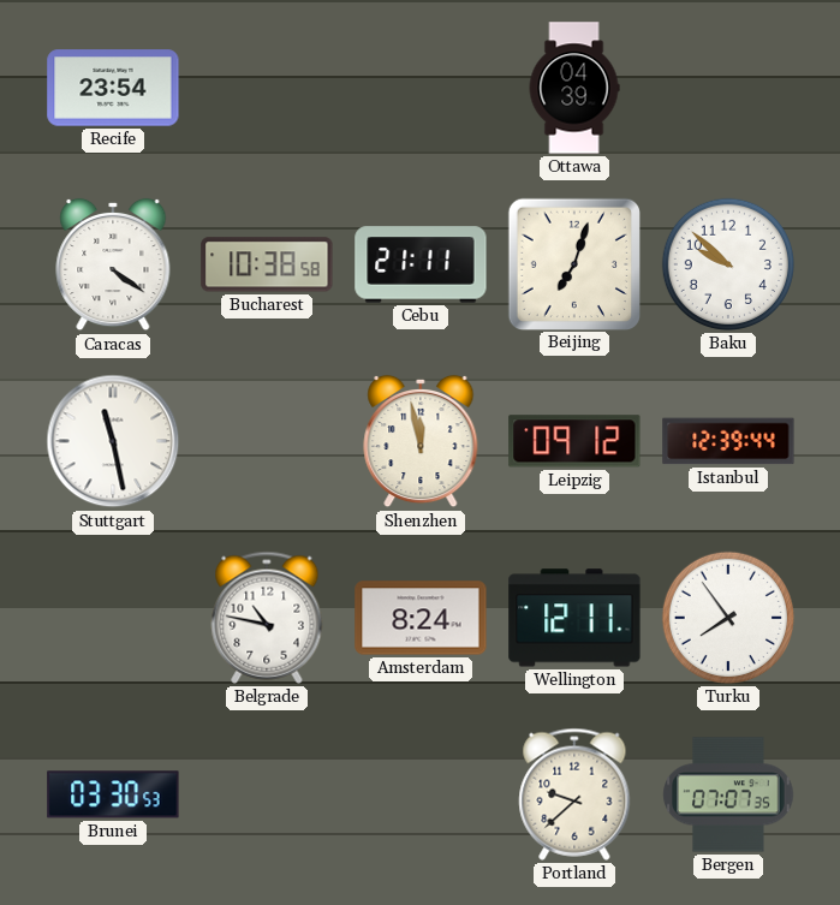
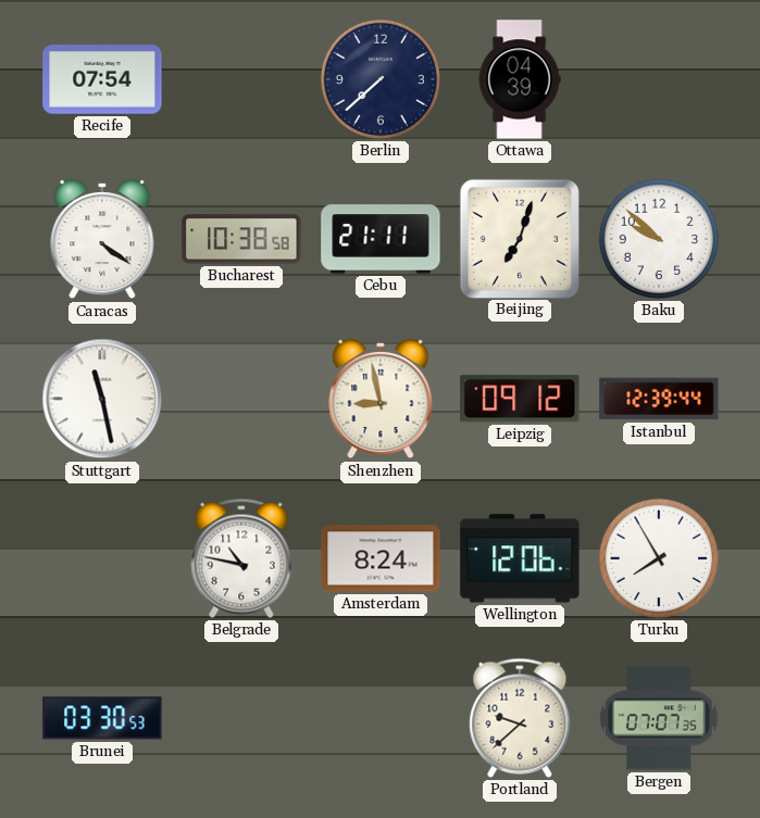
Recife: 23:54 -> 07:54 (102, 79)
Berlin: none -> 7:38 (381, 79)
Shenzhen: 11:58 -> 8:58 (381, 399)
Wellington: 12:11 -> 12:06 (520, 558)
Turku: 7:54 -> 7:55 (659, 558)
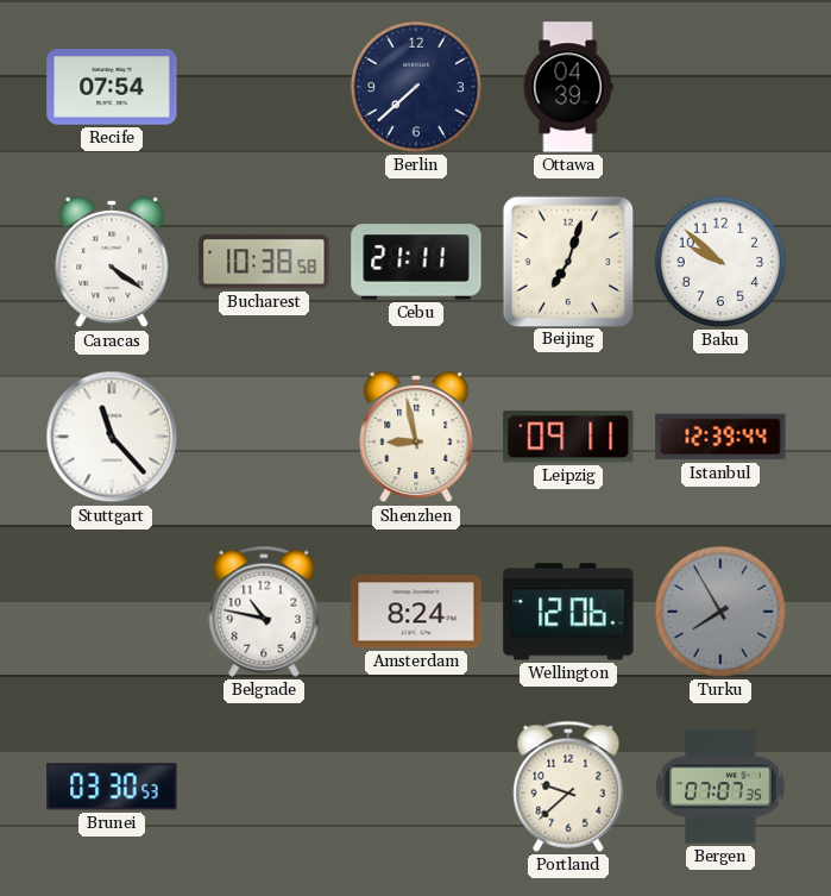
Stuttgart: 11:28 -> 11:23 (112, 437)
Leipzig: 09:12 -> 09:11 (568, 437)
Turku dial: white -> grey (720, 612)
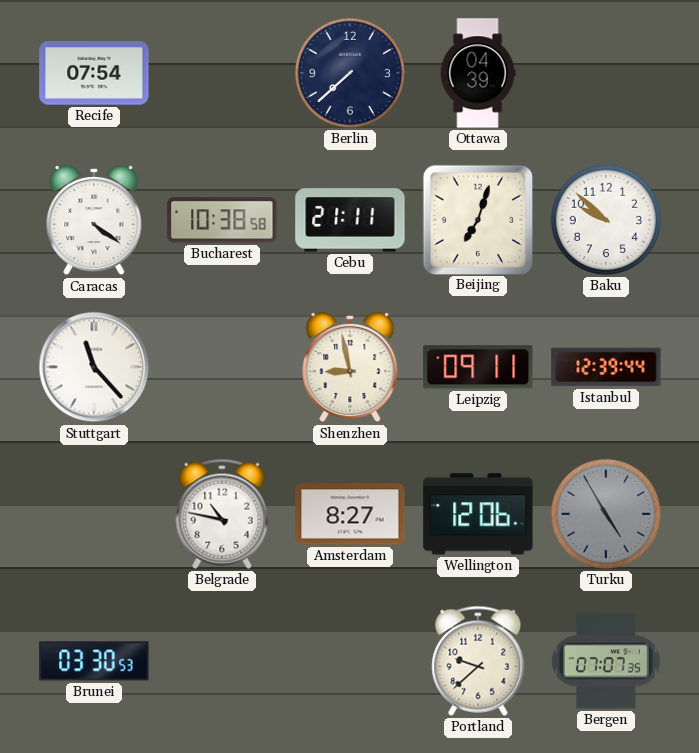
Amsterdam: 8:24 -> 8:27 (350, 514)
Turku: 7:55 -> 4:55 (606, 514)
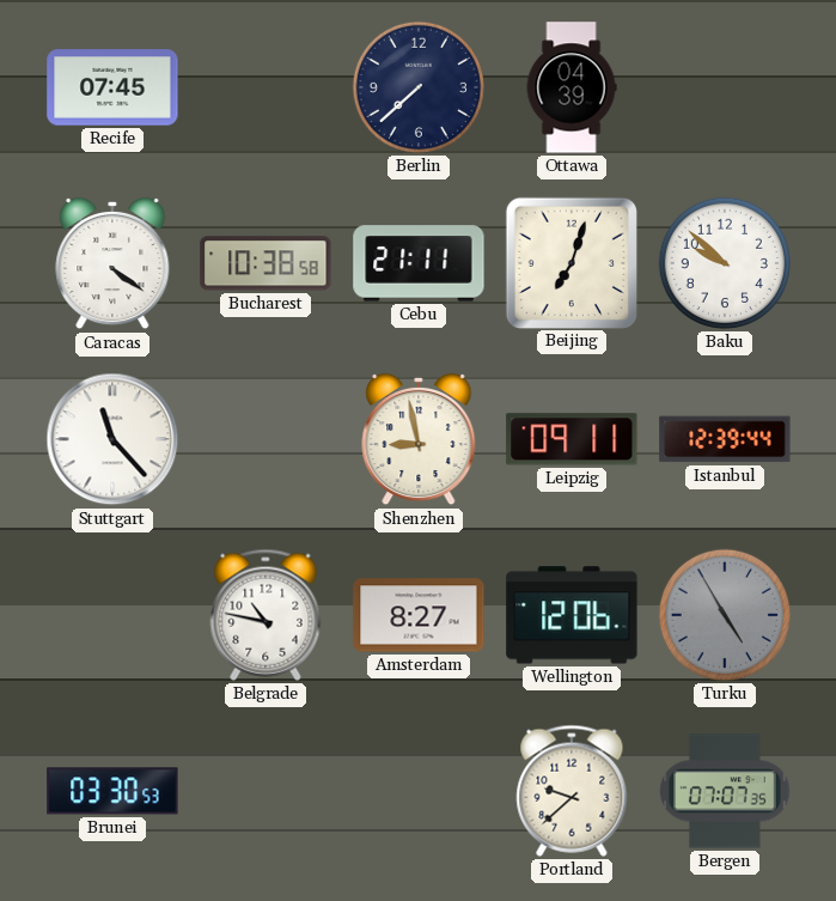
Recife: 07:54 -> 07:45 (112, 87)
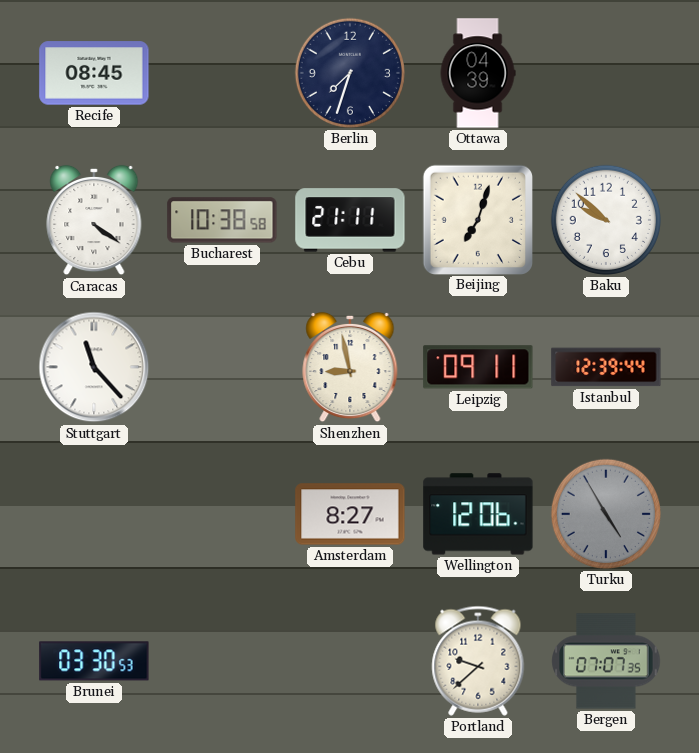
Recife: 07:45 -> 08:45 (94, 73)
Berlin: 7:38 -> 7:33 (350, 73)
Belgrade: 10:47 -> none (266, 615)
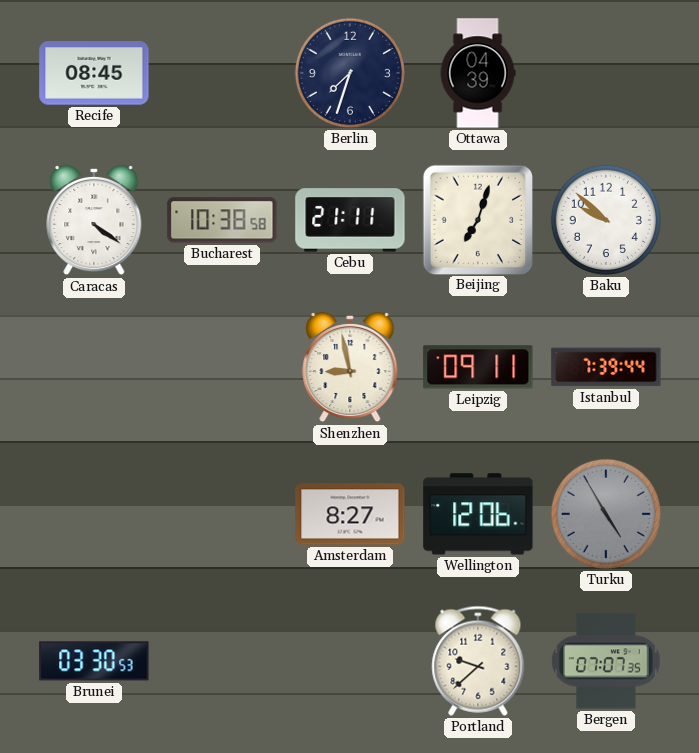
Stuttgart: 11:23 -> none (94, 367)
Istanbul: 12:39 -> 7:39 (606, 367)
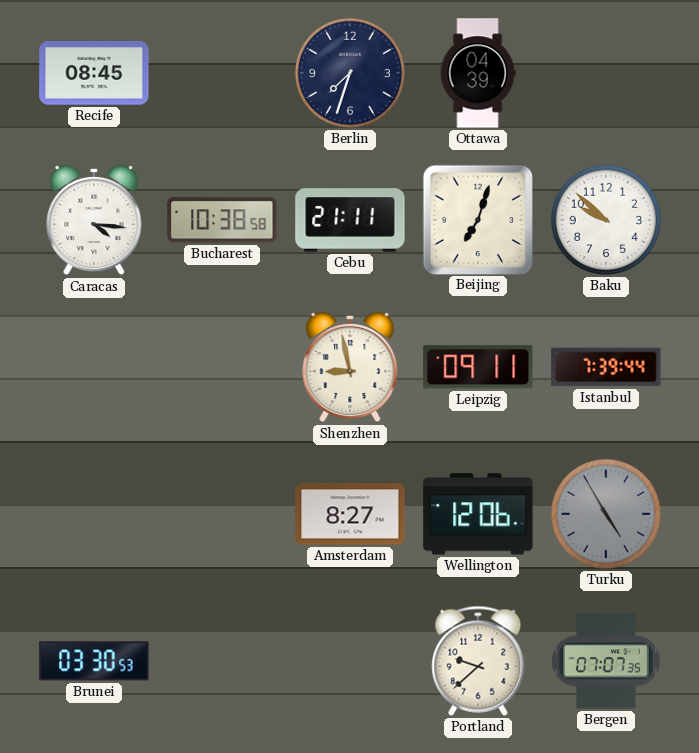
Caracas: 4:21 -> 4:16 (94, 220)
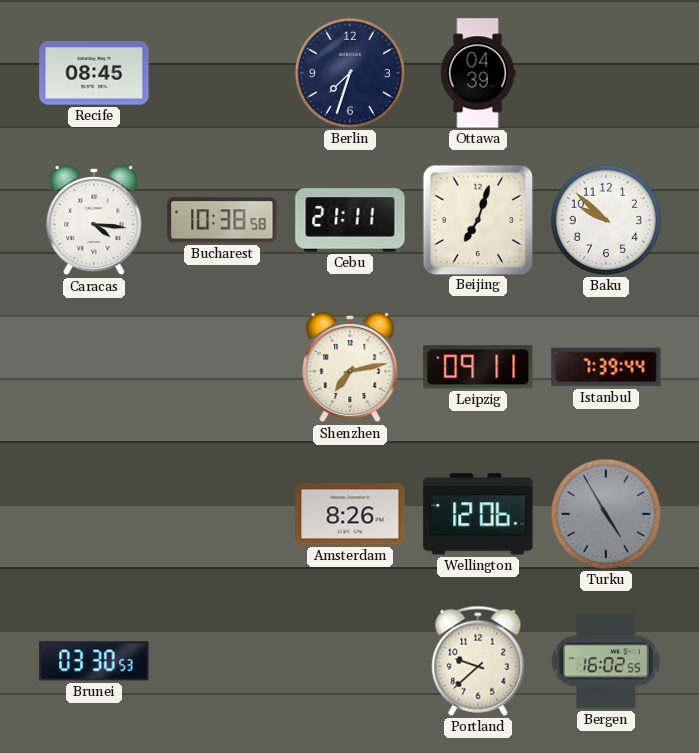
Shenzhen: 8:58 -> 7:13 (350, 367)
Amsterdam: 8:27 -> 8:26 (350, 514)
Bergen: 07:07 -> 16:02 (606, 661)
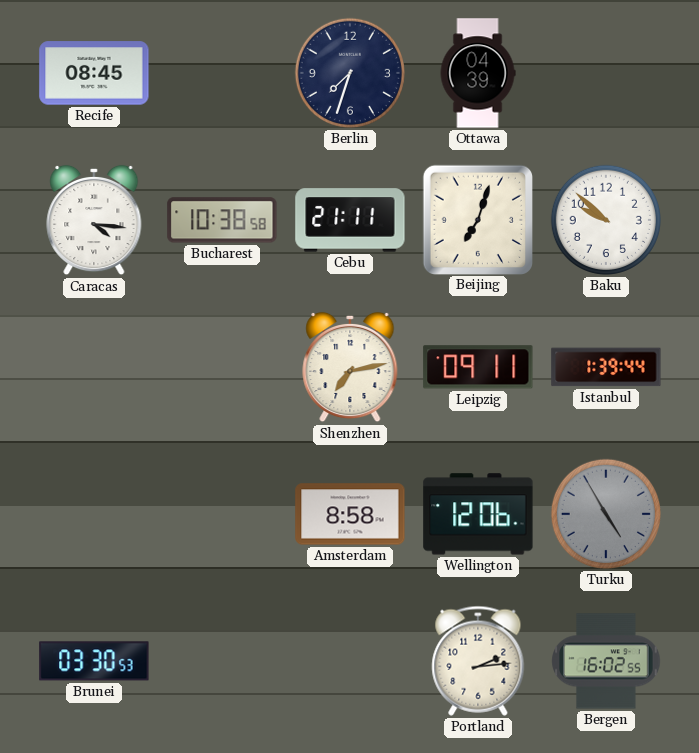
Istanbul: 7:39 -> 1:39 (606, 367)
Amsterdam: 8:26 -> 8:58 (350, 514)
Portland: 9:38 -> 2:14 (478, 661)
